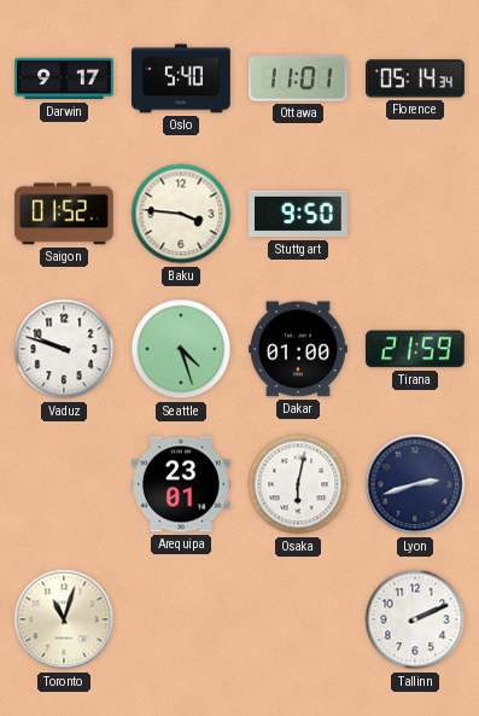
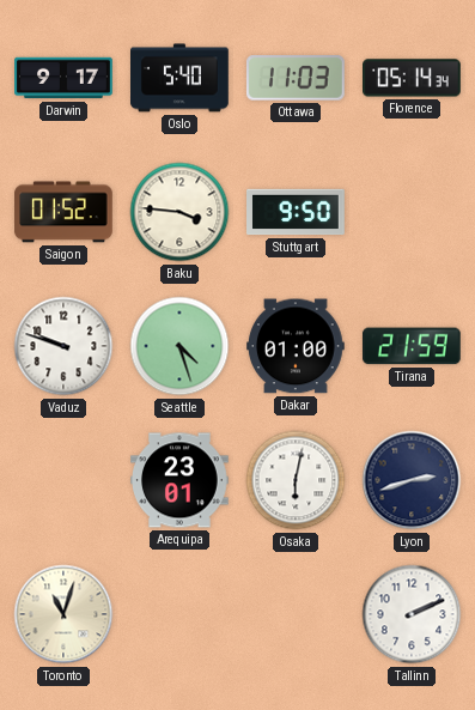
Ottawa: 11:01 -> 11:03 (296, 78)
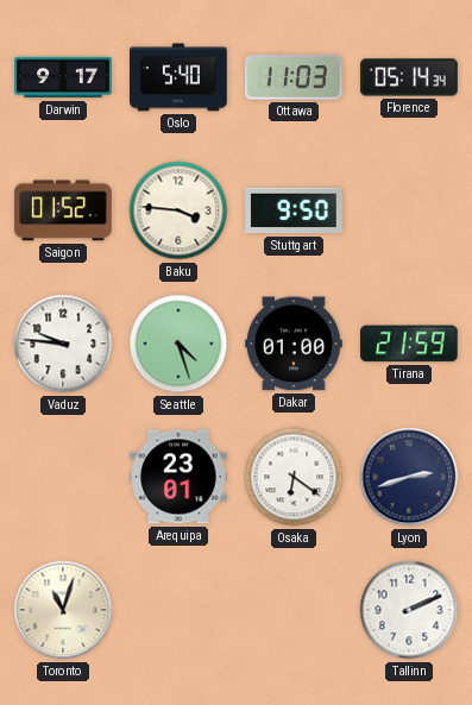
Vaduz: 9:48 -> 9:46 (63, 344)
Osaka: 6:02 -> 6:21 (294, 477)
